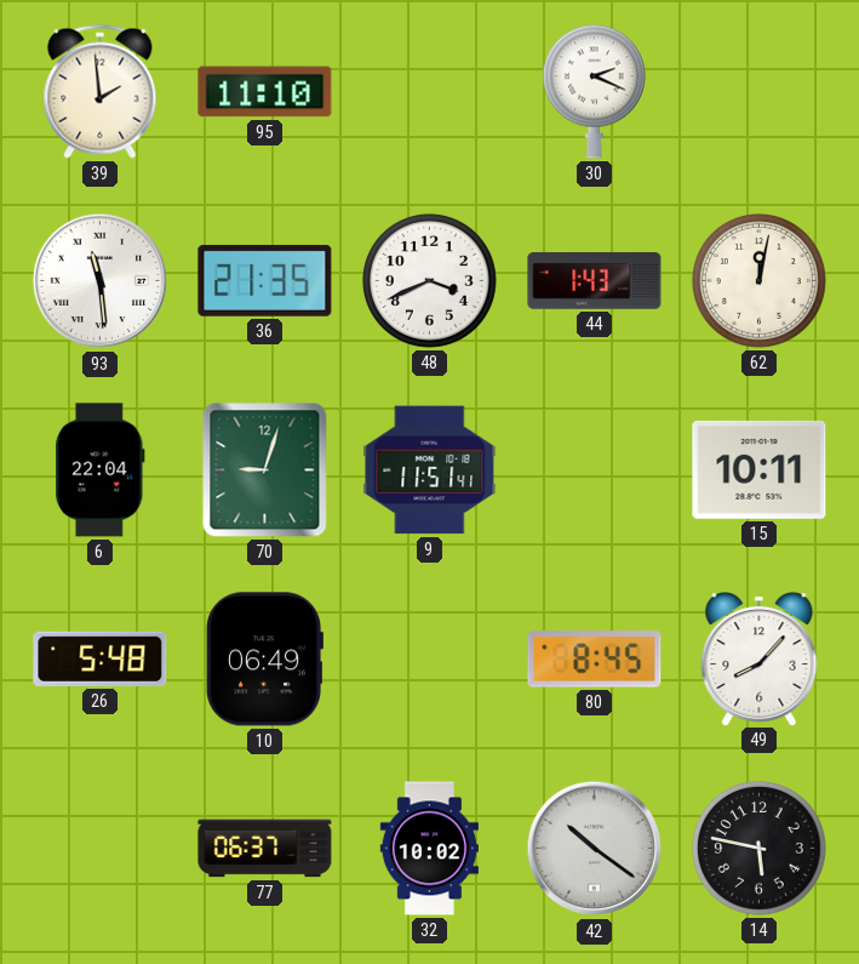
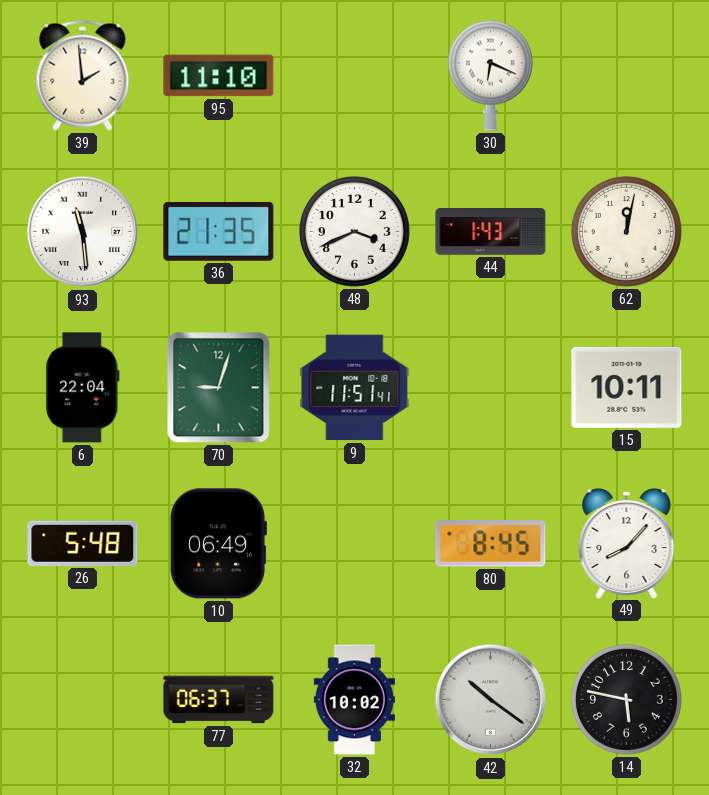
30: 2:19 -> 6:19 (490, 75)
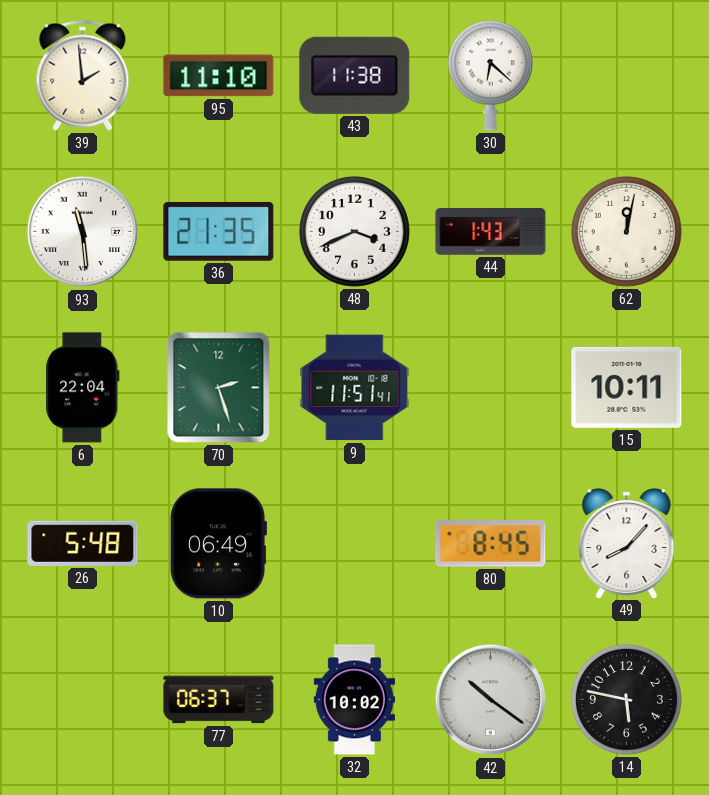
43: none -> 11:38 (355, 75)
30: 6:19 -> 6:22 (490, 75)
70: 9:03 -> 2:27 (219, 388)
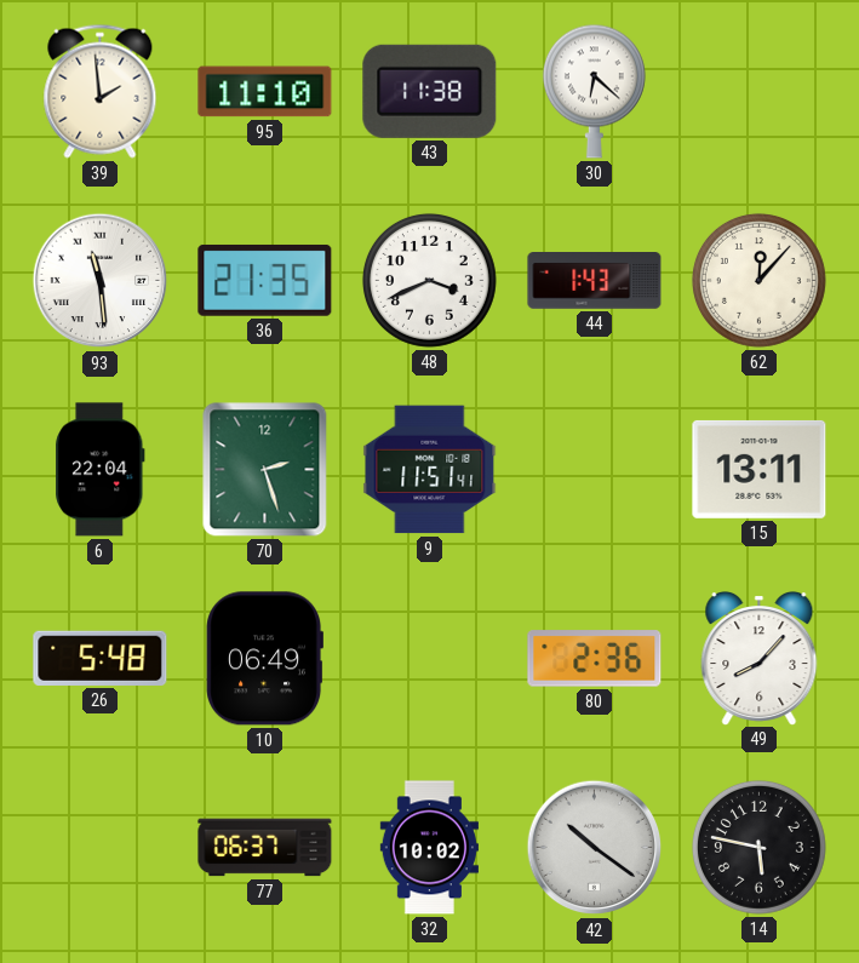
62: 12:02 -> 12:07 (758, 280)
15: 10:11 -> 13:11 (760, 469)
80: 8:45 -> 2:36 (595, 659)
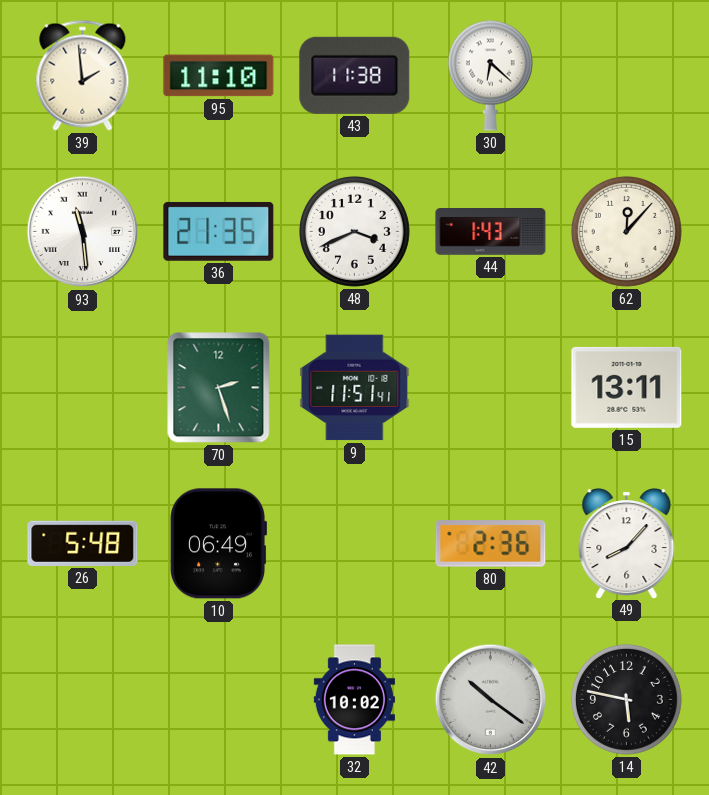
6: 22:04 -> none (101, 470)
77: 06:37 -> none (265, 848)
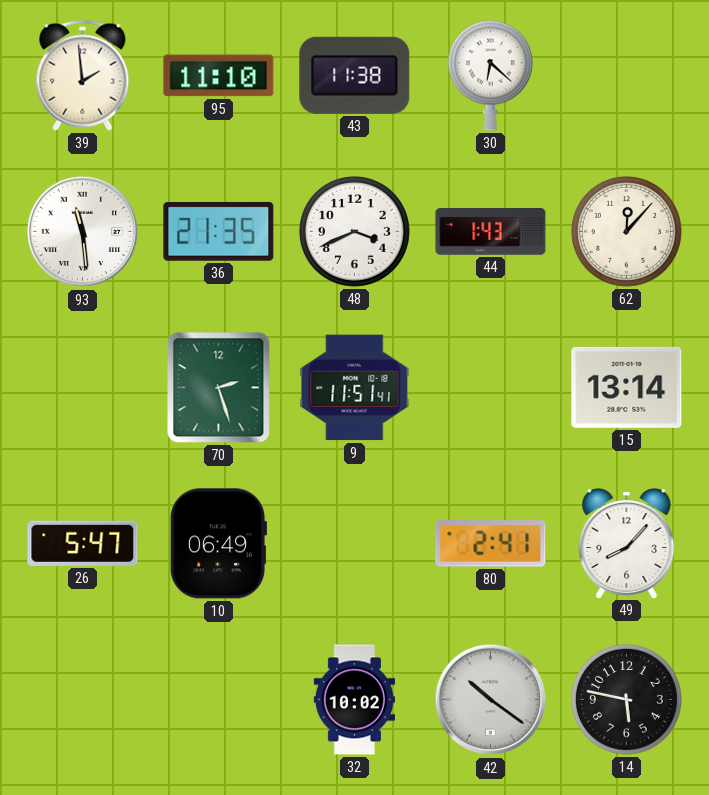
15: 13:11 -> 13:14 (627, 387)
26: 5:48 -> 5:47 (83, 543)
80: 2:36 -> 2:41 (491, 544)
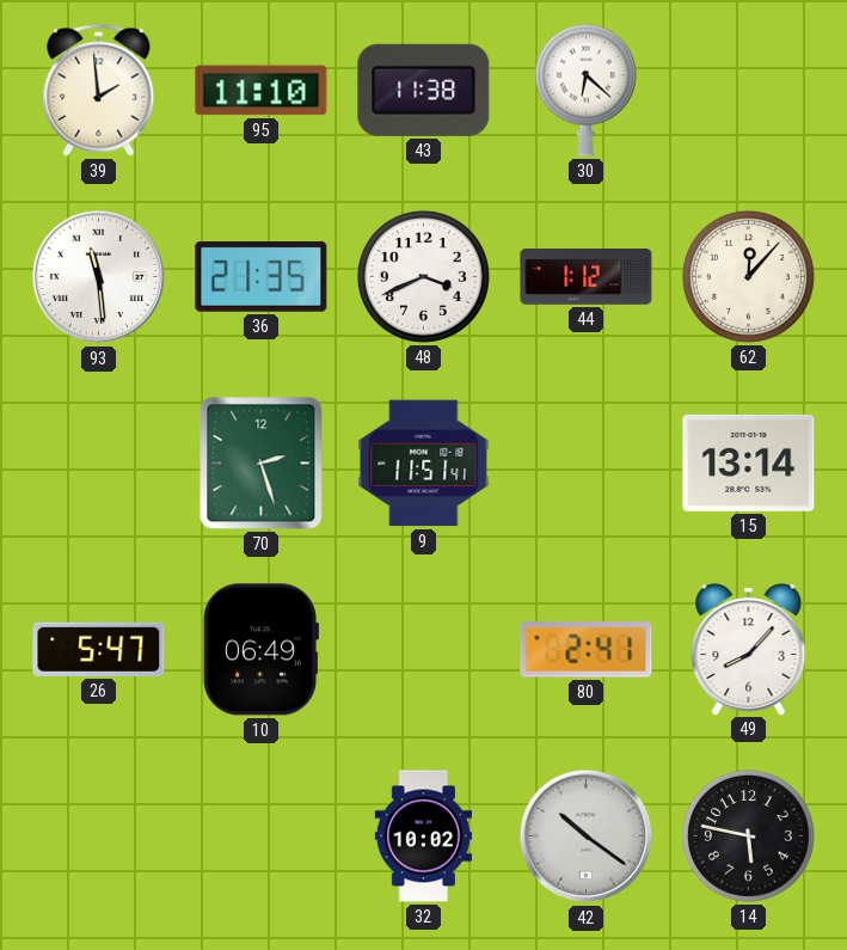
44: 1:43 -> 1:12 (587, 277)
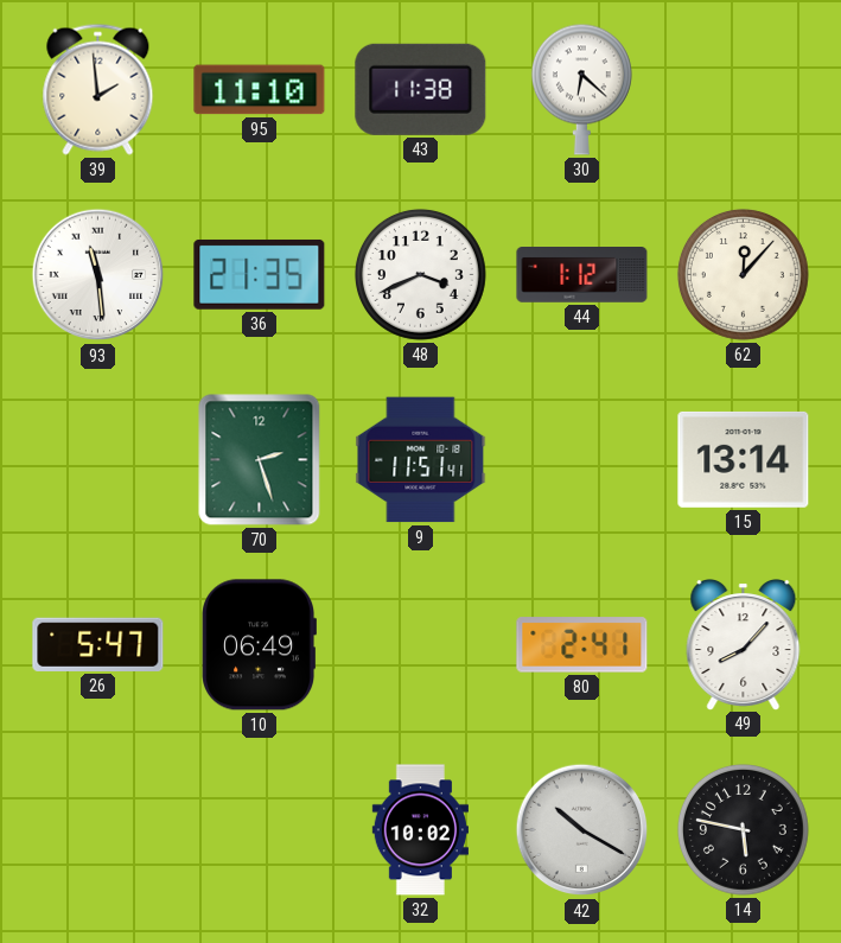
42: 10:21 -> 10:20 (582, 830)
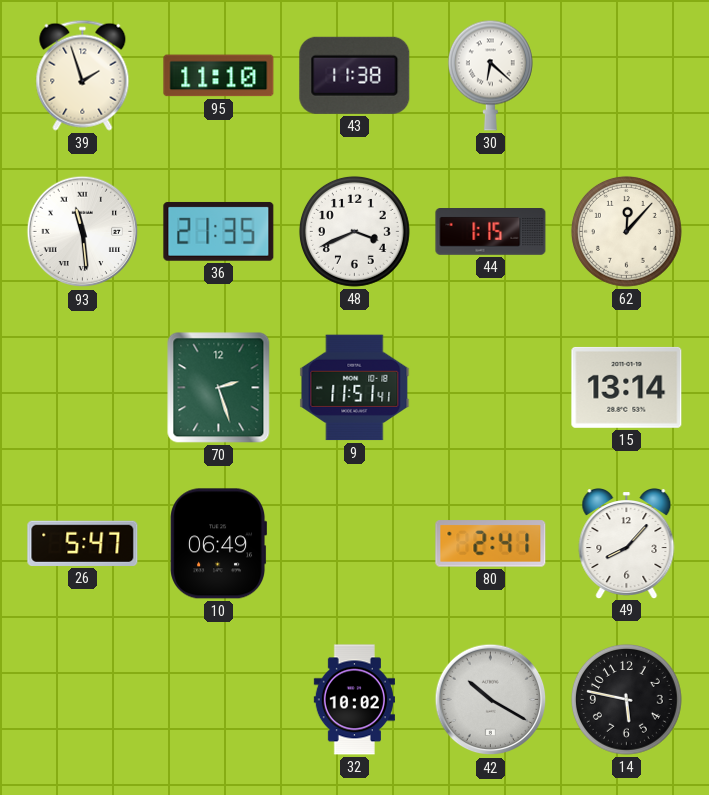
39: 1:59 -> 1:57 (83, 75)
44: 1:12 -> 1:15 (491, 232)
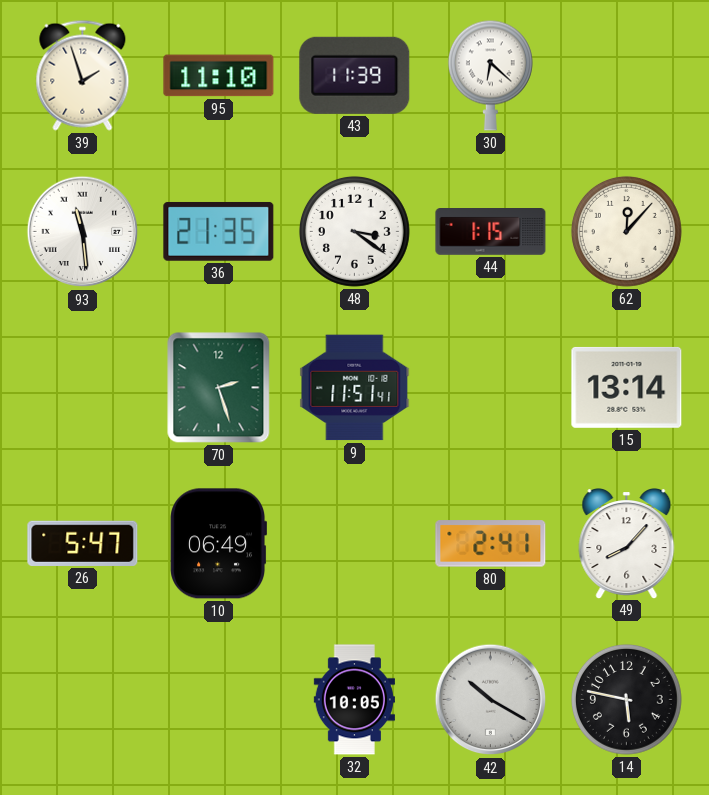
43: 11:38 -> 11:39 (355, 75)
48: 3:41 -> 3:21 (354, 231)
32: 10:02 -> 10:05 (354, 700)
